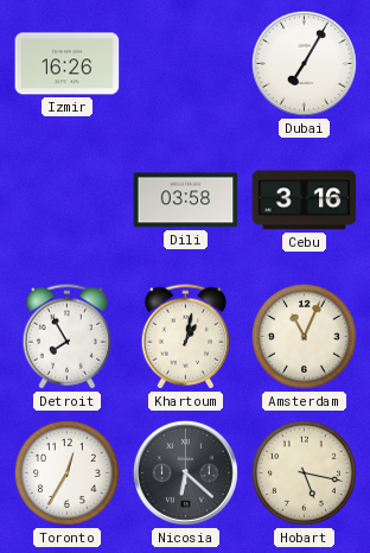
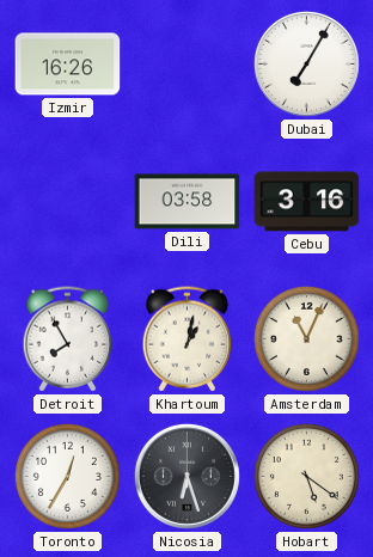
Nicosia: 6:22 -> 6:27 (186, 476)
Hobart: 5:17 -> 5:21 (306, 476)
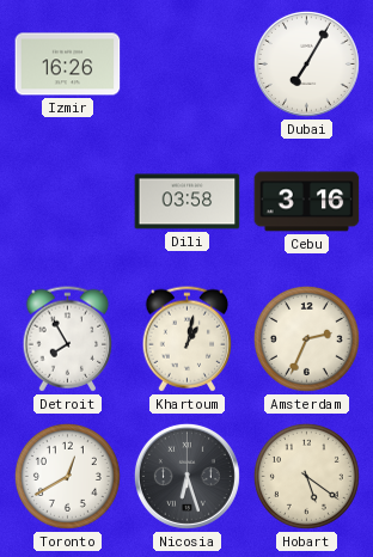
Amsterdam: 11:04 -> 2:34 (306, 338)
Toronto: 12:35 -> 12:40 (67, 476)
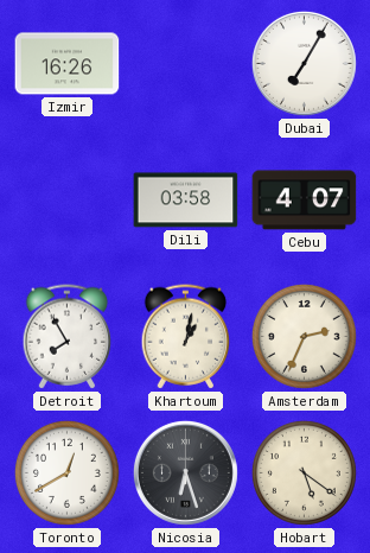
Cebu: 3:16 -> 4:07 (305, 201)
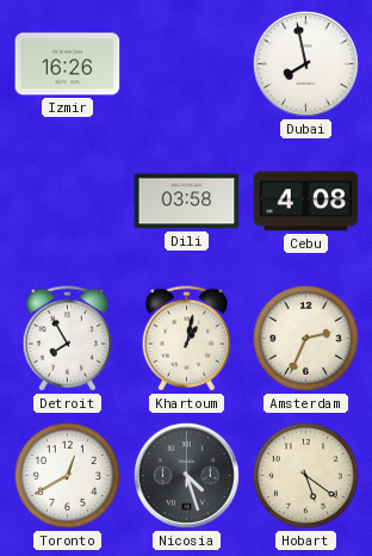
Dubai: 7:05 -> 7:58 (305, 63)
Cebu: 4:07 -> 4:08 (306, 202)
Nicosia: 6:27 -> 4:27 (186, 475)
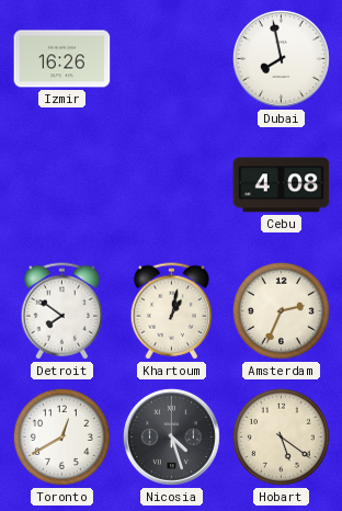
Dili: 03:58 -> none (187, 202)
Detroit: 7:55 -> 7:51 (62, 311)
